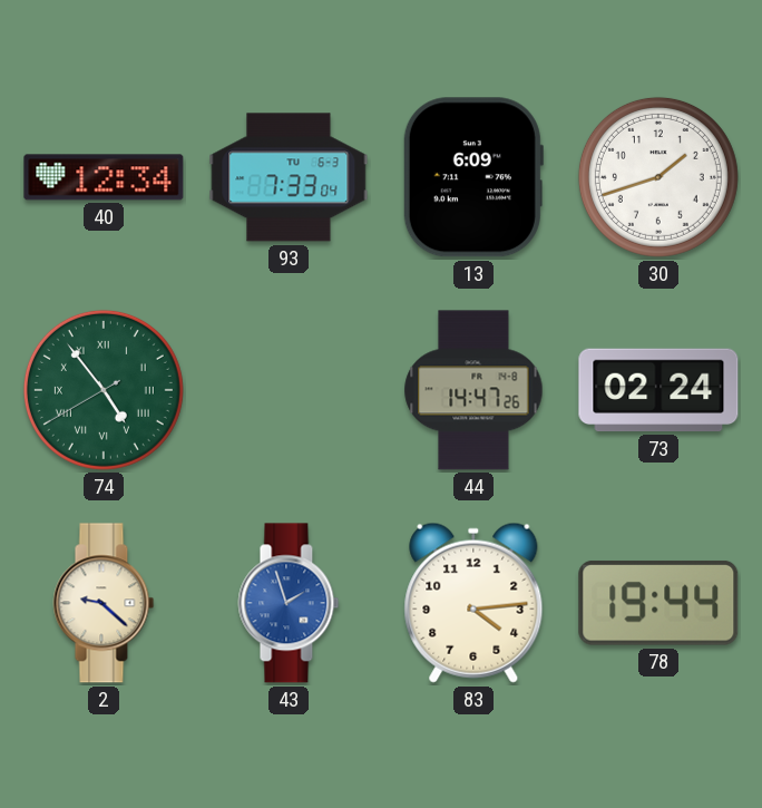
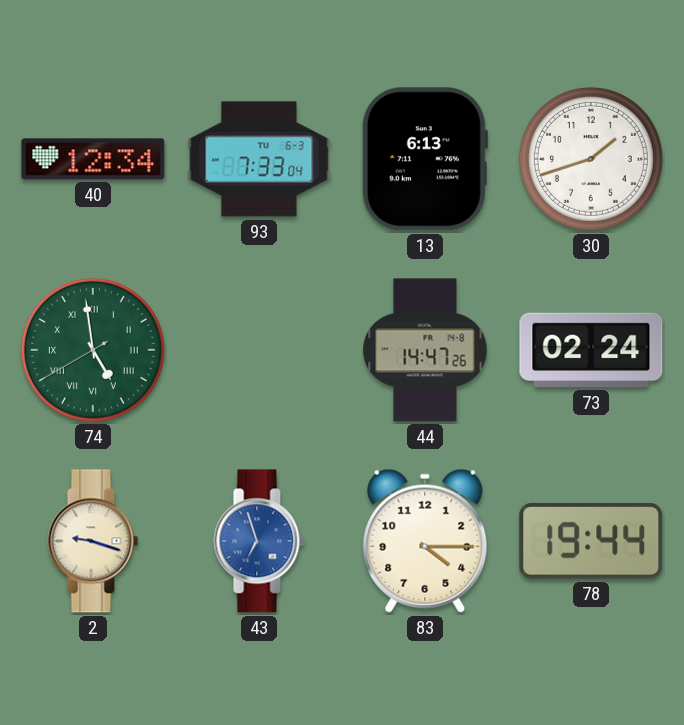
13: 6:09 -> 6:13 (424, 159)
74: 4:53 -> 4:58 (93, 350)
2: 9:22 -> 9:18 (93, 541)
43: 1:57 -> 6:57 (259, 541)
83: 4:14 -> 4:15 (425, 541)
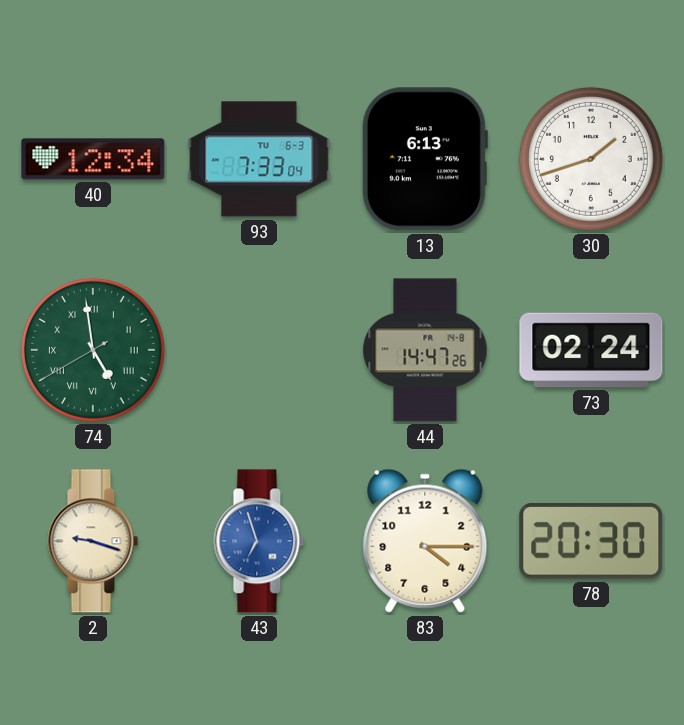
78: 19:44 -> 20:30 (591, 541)
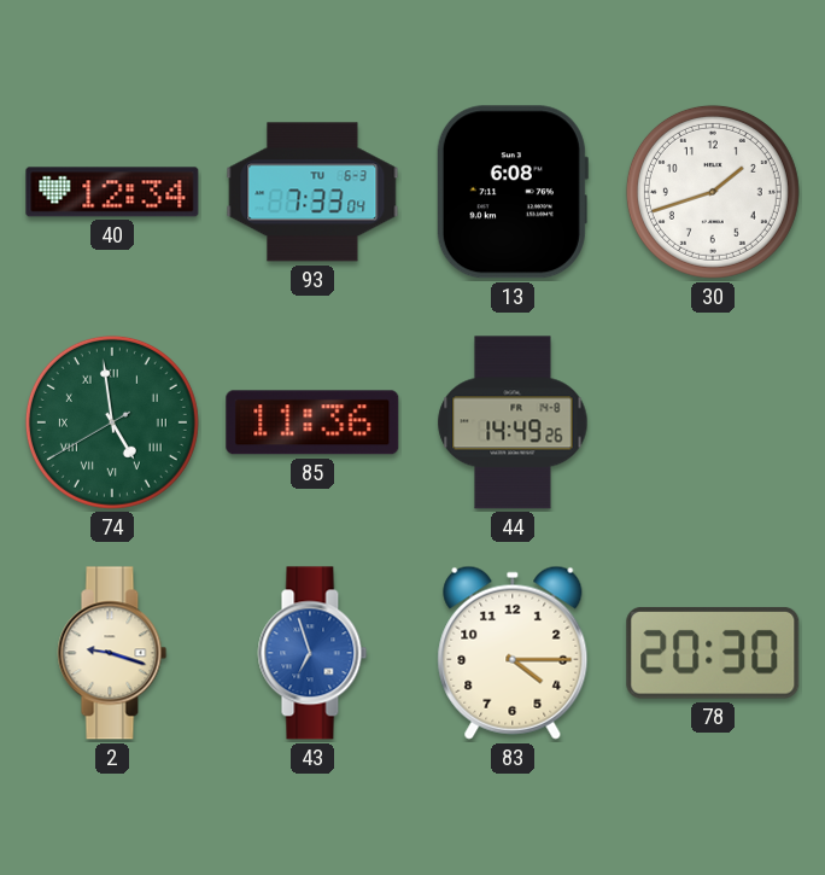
13: 6:13 -> 6:08 (511, 192)
85: none -> 11:36 (312, 422)
44: 14:47 -> 14:49 (513, 422)
73: 02:24 -> none (591, 350)
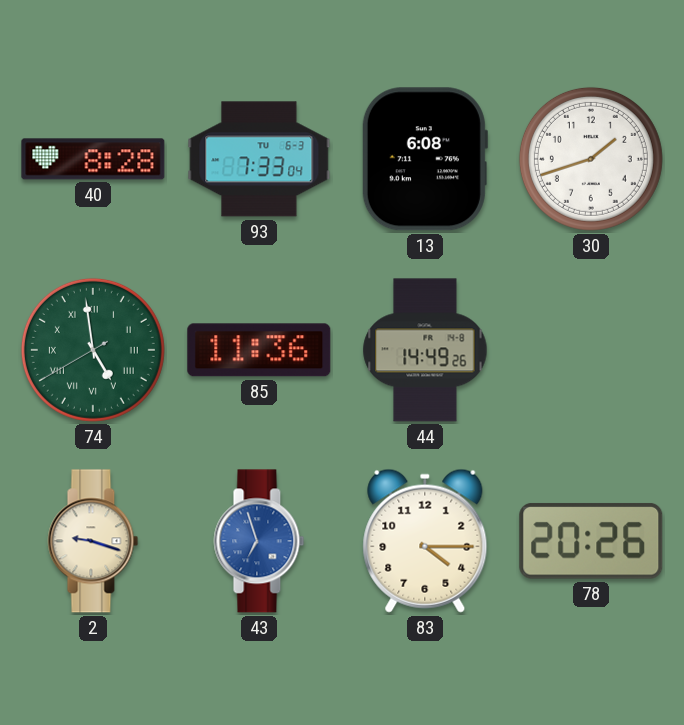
40: 12:34 -> 8:28 (93, 159)
78: 20:30 -> 20:26 (591, 541)
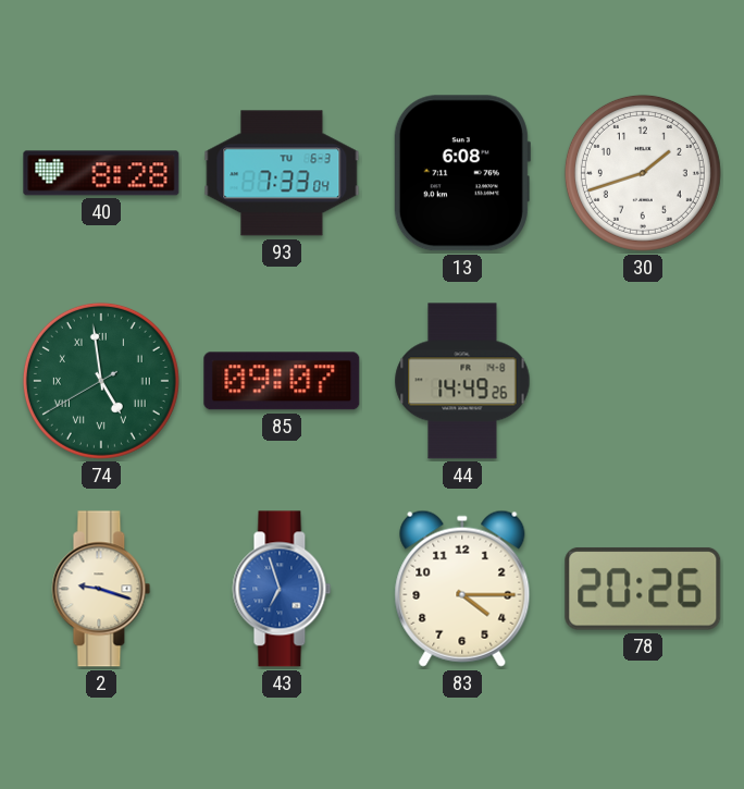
85: 11:36 -> 09:07 (282, 381)
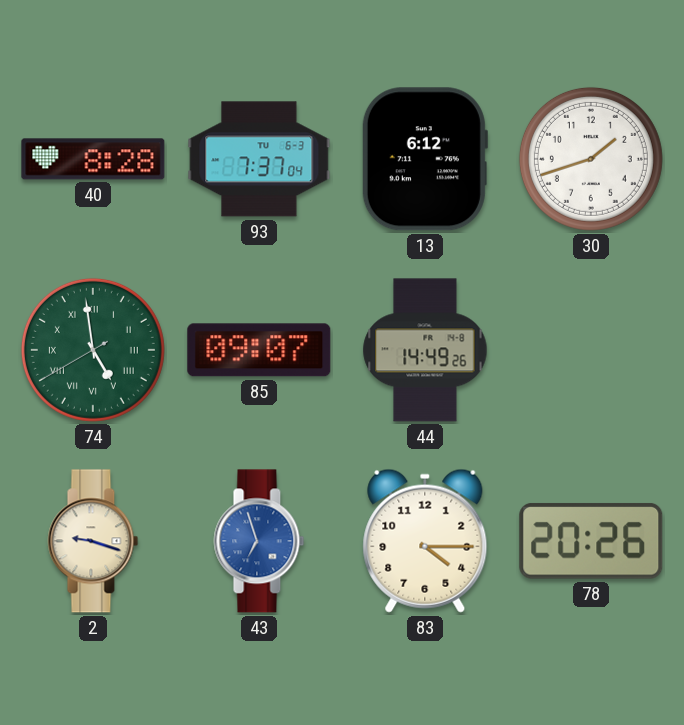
93: 7:33 -> 7:37 (259, 159)
13: 6:08 -> 6:12 (424, 159)
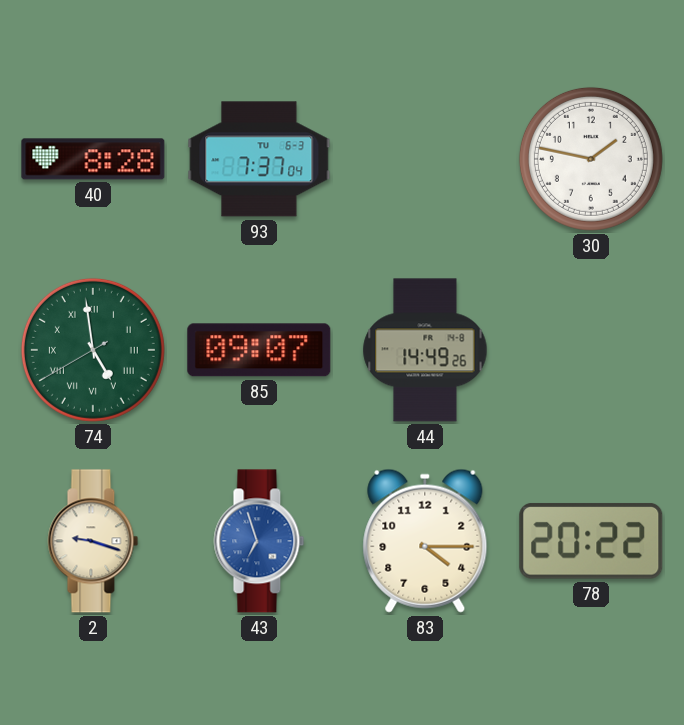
13: 6:12 -> none (424, 159)
30: 1:42 -> 1:47 (591, 159)
78: 20:26 -> 20:22 (591, 541)
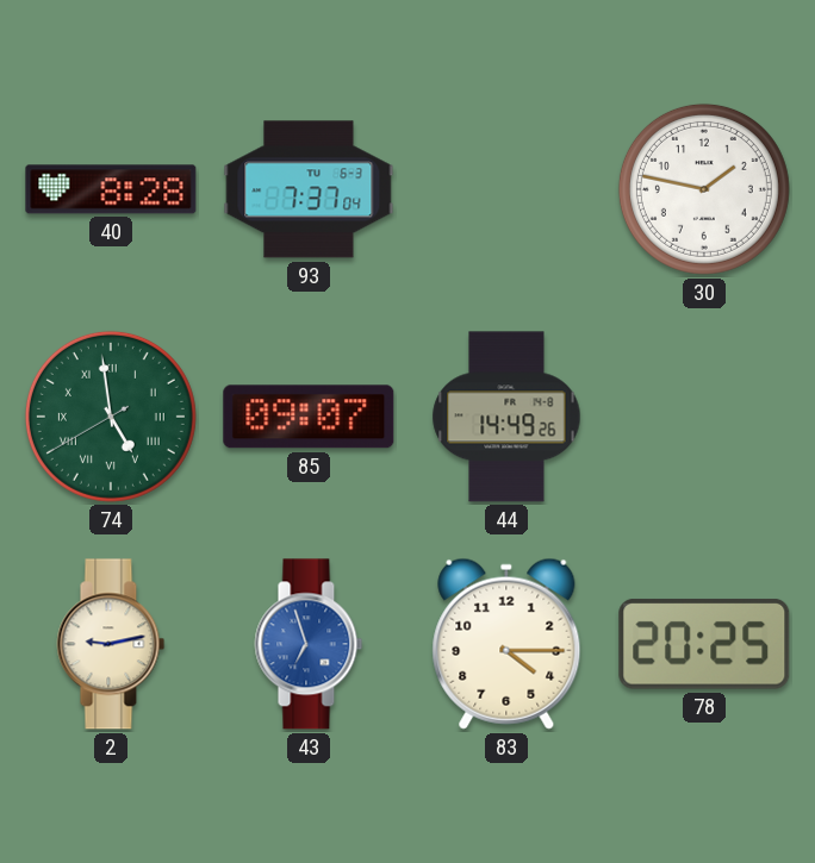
2: 9:18 -> 9:13 (111, 644)
78: 20:22 -> 20:25 (704, 644)
